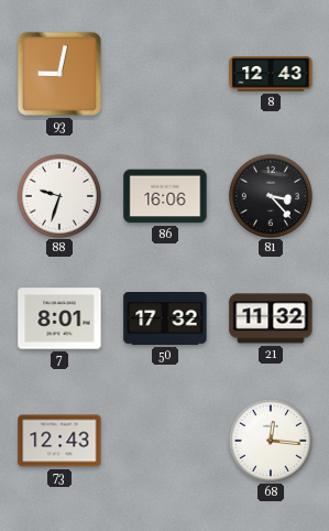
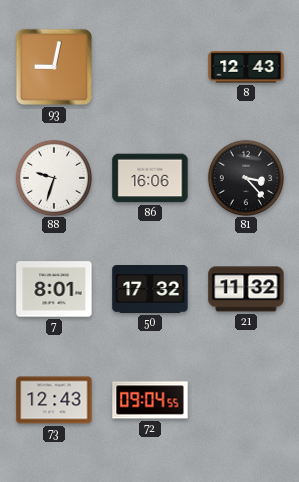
72: none -> 09:04 (150, 400)
68: 12:16 -> none (270, 440)
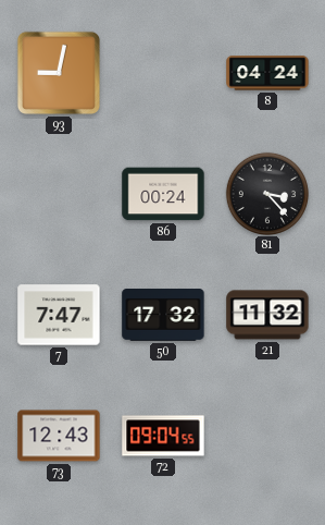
8: 12:43 -> 04:24 (267, 73)
88: 9:33 -> none (53, 177)
86: 16:06 -> 00:24 (163, 194)
7: 8:01 -> 7:47 (59, 315)
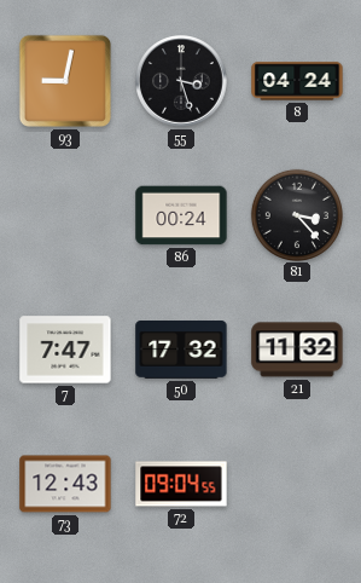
55: none -> 3:27 (182, 82)
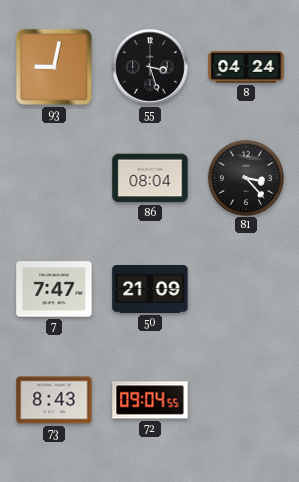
86: 00:24 -> 08:04 (150, 178)
50: 17:32 -> 21:09 (150, 290)
21: 11:32 -> none (297, 350)
73: 12:43 -> 8:43 (54, 400)
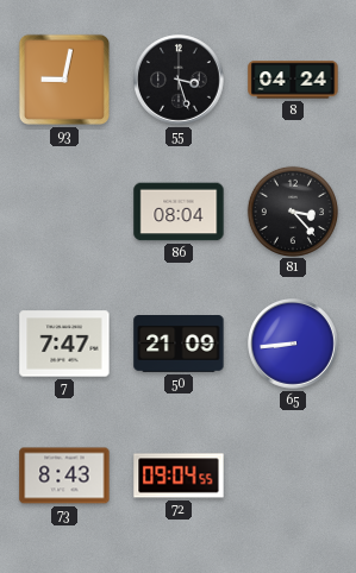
65: none -> 8:44 (294, 345)
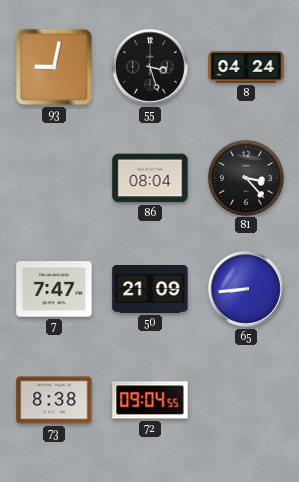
73: 8:43 -> 8:38 (54, 400)
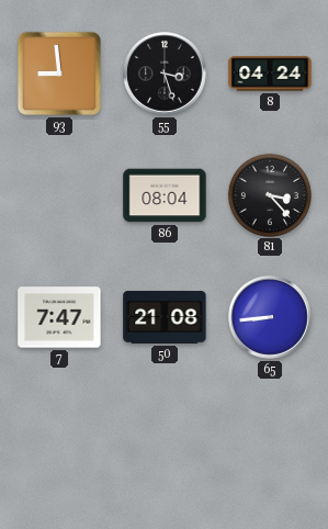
93: 9:02 -> 8:59 (59, 74)
50: 21:09 -> 21:08 (165, 318)
73: 8:38 -> none (54, 400)
72: 09:04 -> none (150, 400)
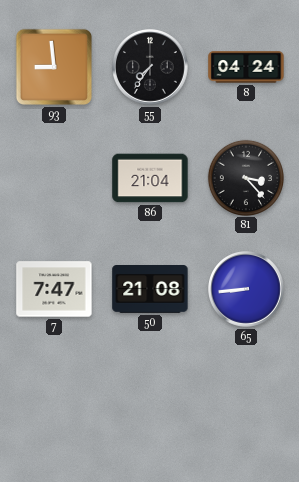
55: 3:27 -> 7:36 (151, 68)
86: 08:04 -> 21:04 (150, 178)
